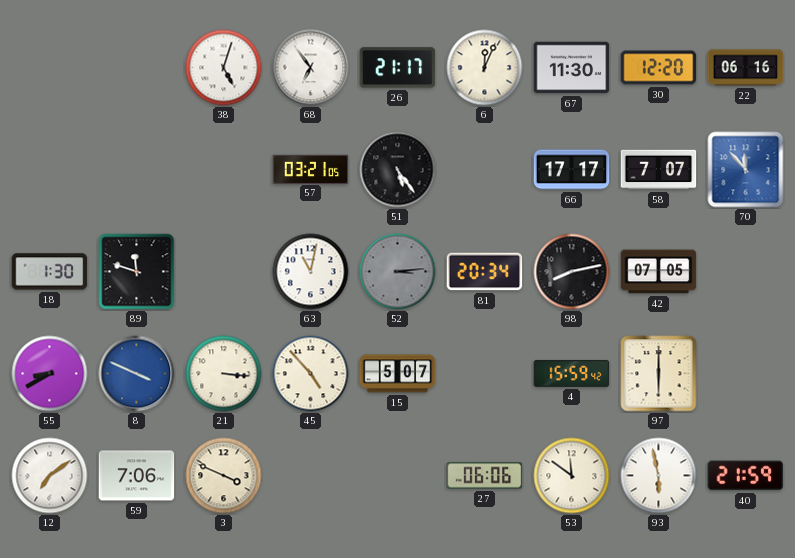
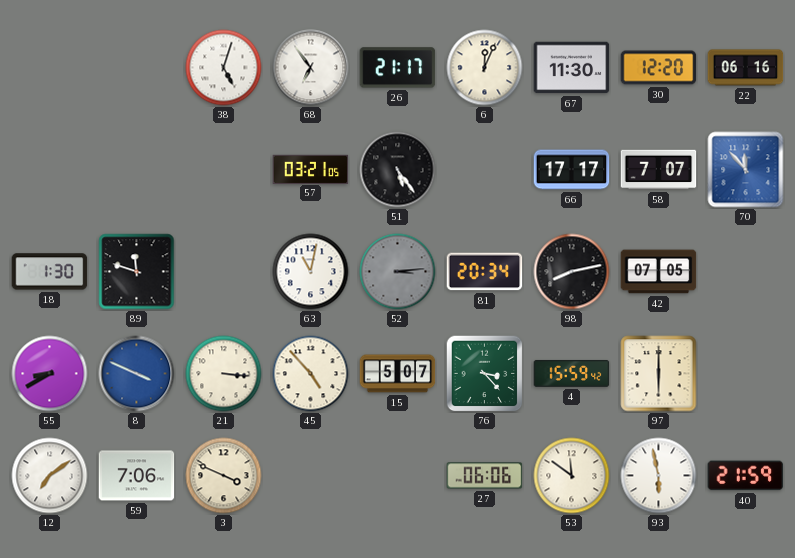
76: none -> 3:23 (484, 373)
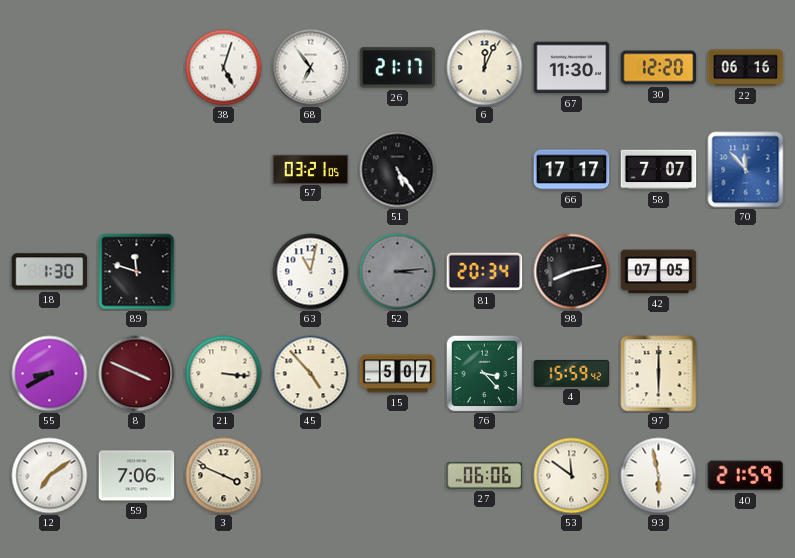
8 dial: blue -> burgundy (137, 374)
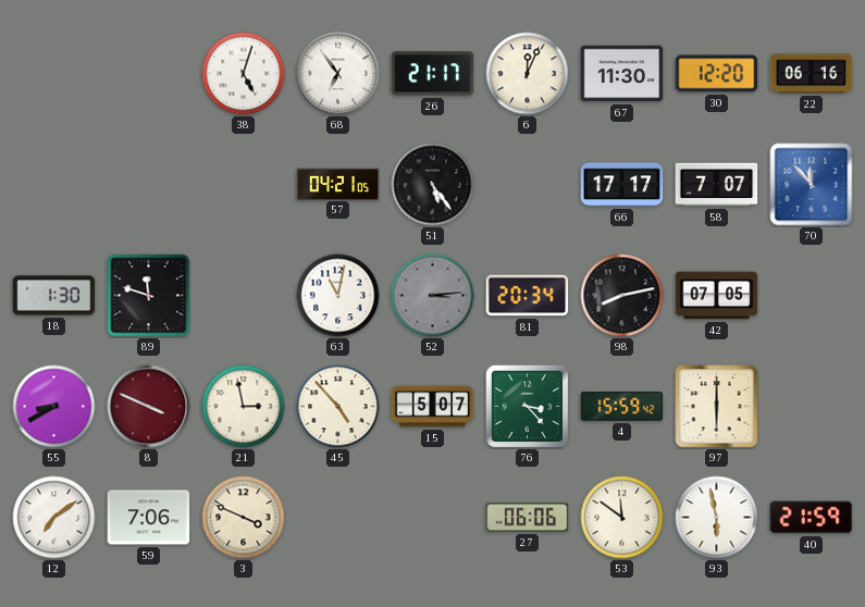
57: 03:21 -> 04:21 (338, 184)
21: 3:16 -> 2:58 (244, 407)
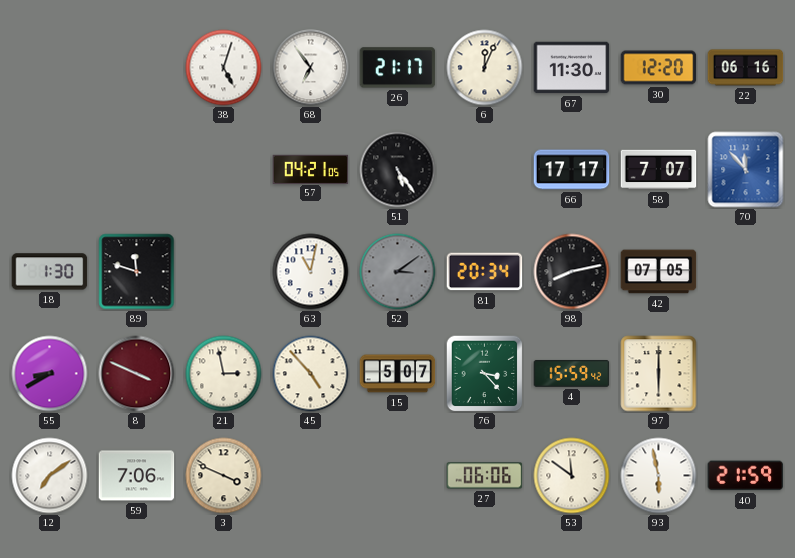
52: 3:14 -> 3:09 (398, 272)
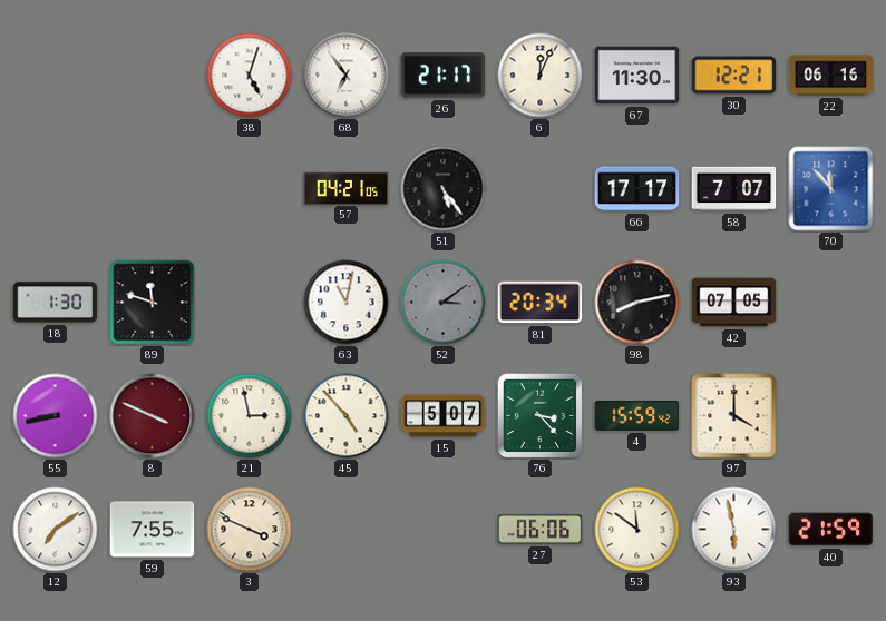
30: 12:20 -> 12:21 (734, 76)
55: 8:40 -> 8:43 (56, 416)
97: 6:00 -> 4:00 (734, 416)
59: 7:06 -> 7:55 (153, 530)
